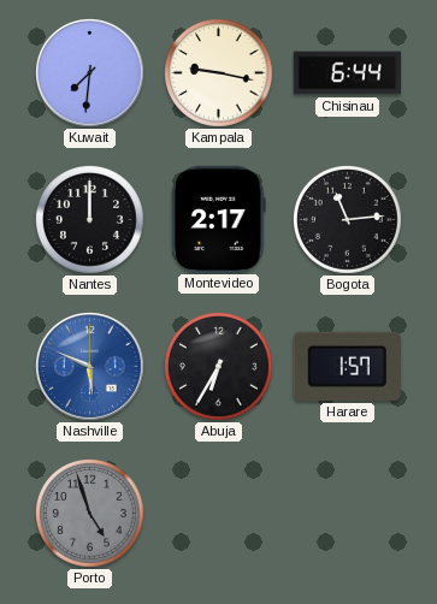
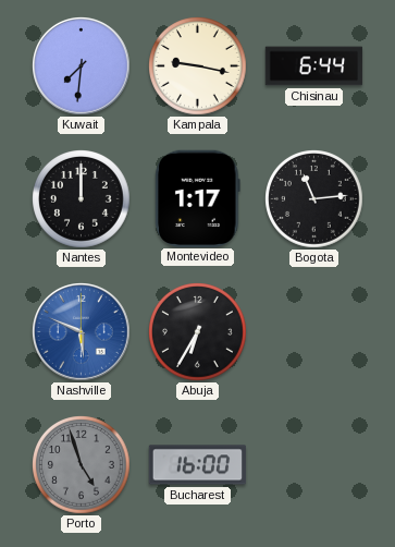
Montevideo: 2:17 -> 1:17 (198, 198)
Harare: 1:57 -> none (347, 366)
Bucharest: none -> 16:00 (198, 465)
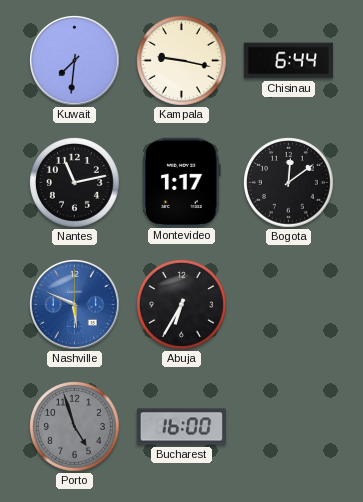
Nantes: 12:00 -> 11:13 (75, 183)
Bogota: 11:14 -> 12:09 (289, 183)
